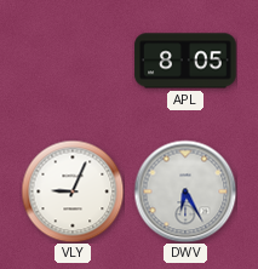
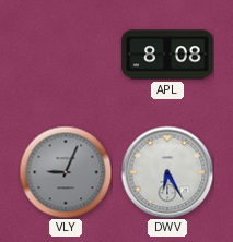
APL: 8:05 -> 8:08 (167, 55)
VLY dial: white -> grey (66, 172)
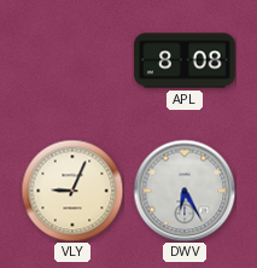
VLY dial: grey -> cream (72, 191)
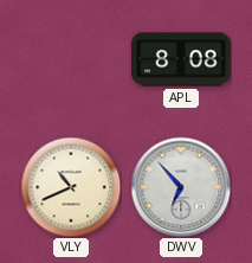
VLY: 9:04 -> 10:41 (71, 187)
DWV: 6:25 -> 6:53 (181, 187)
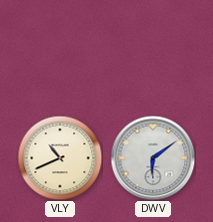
APL: 8:08 -> none (181, 59)
DWV: 6:53 -> 6:09 (153, 158)
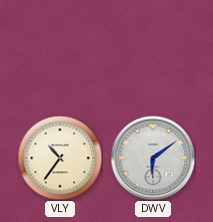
VLY: 10:41 -> 10:36 (60, 158)
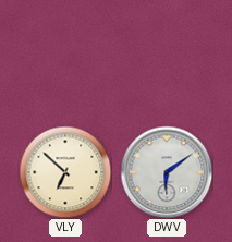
VLY: 10:36 -> 6:52 (65, 172)
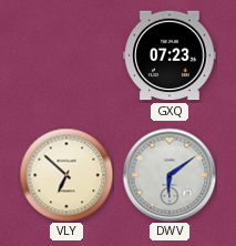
GXQ: none -> 07:23 (170, 55)
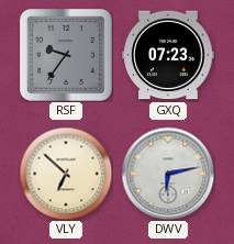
RSF: none -> 9:36 (66, 55)
DWV: 6:09 -> 6:13 (168, 174)
